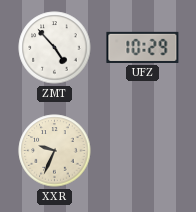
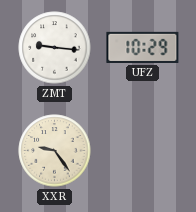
ZMT: 4:53 -> 9:16 (55, 48)
XXR: 9:34 -> 9:24 (55, 151)
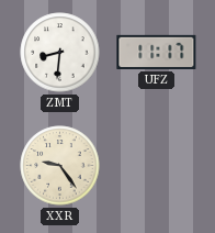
ZMT: 9:16 -> 8:31 (60, 53)
UFZ: 10:29 -> 11:17 (157, 52)
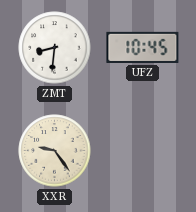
UFZ: 11:17 -> 10:45 (143, 47)
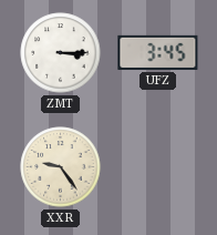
ZMT: 8:31 -> 3:15 (61, 53)
UFZ: 10:45 -> 3:45 (158, 52)
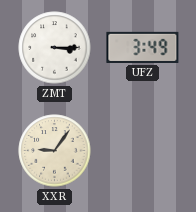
UFZ: 3:45 -> 3:49 (143, 47)
XXR: 9:24 -> 9:06 (55, 151)
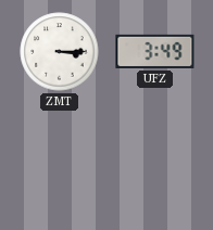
XXR: 9:06 -> none (55, 151)
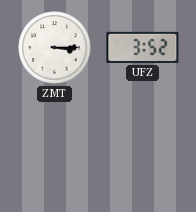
UFZ: 3:49 -> 3:52 (143, 47)
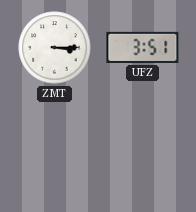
UFZ: 3:52 -> 3:51 (143, 47)
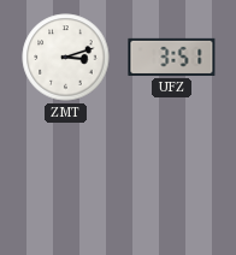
ZMT: 3:15 -> 3:12 (66, 58)
